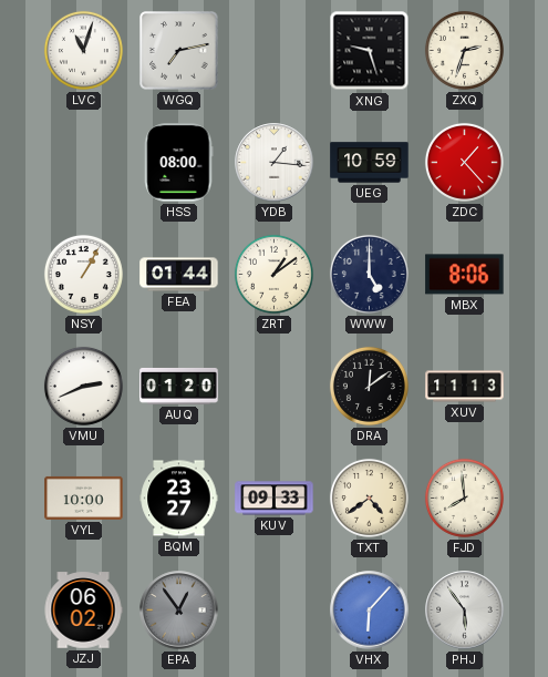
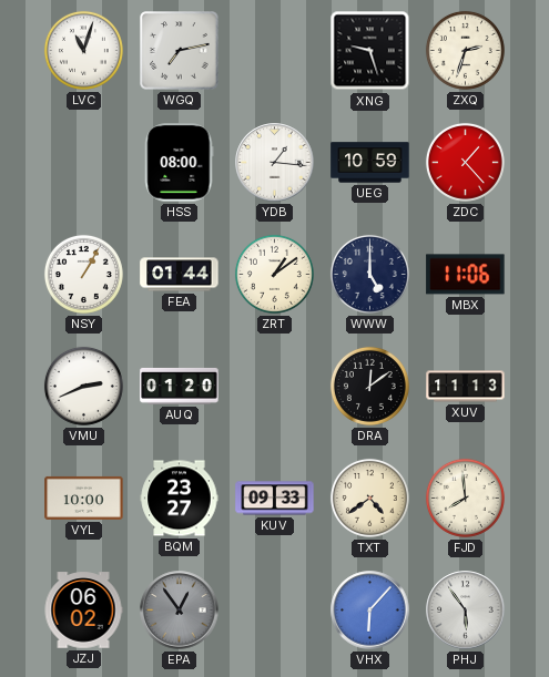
MBX: 8:06 -> 11:06 (466, 275)
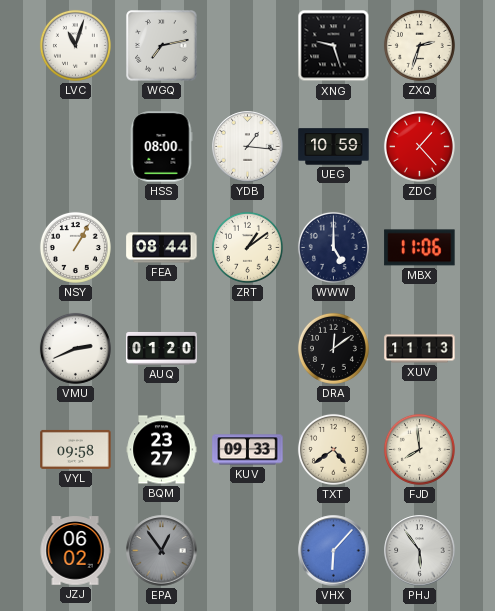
FEA: 01:44 -> 08:44 (162, 248)
VYL: 10:00 -> 09:58 (76, 449)
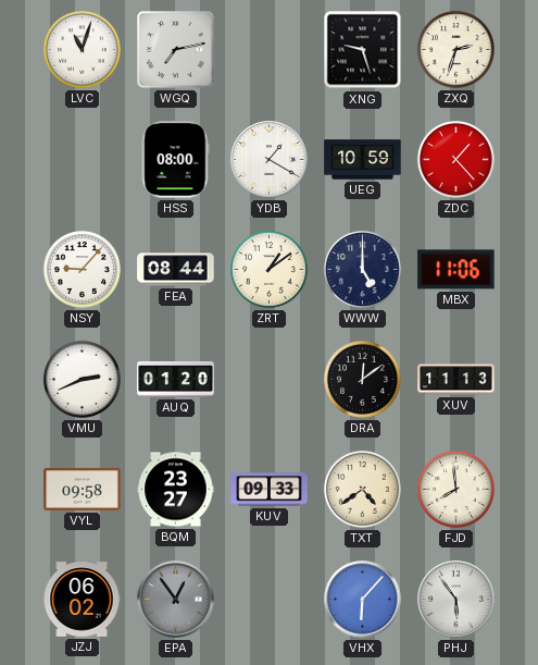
YDB: 1:16 -> 1:20 (270, 160)
NSY: 1:05 -> 9:07 (82, 269)
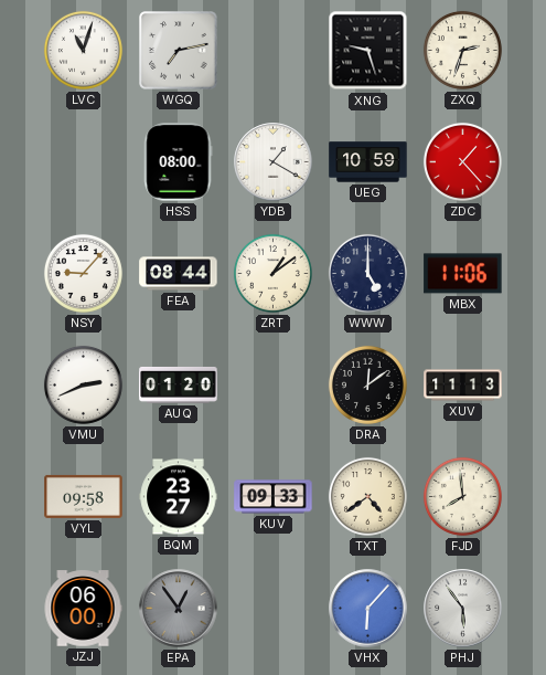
JZJ: 06:02 -> 06:00 (83, 609)
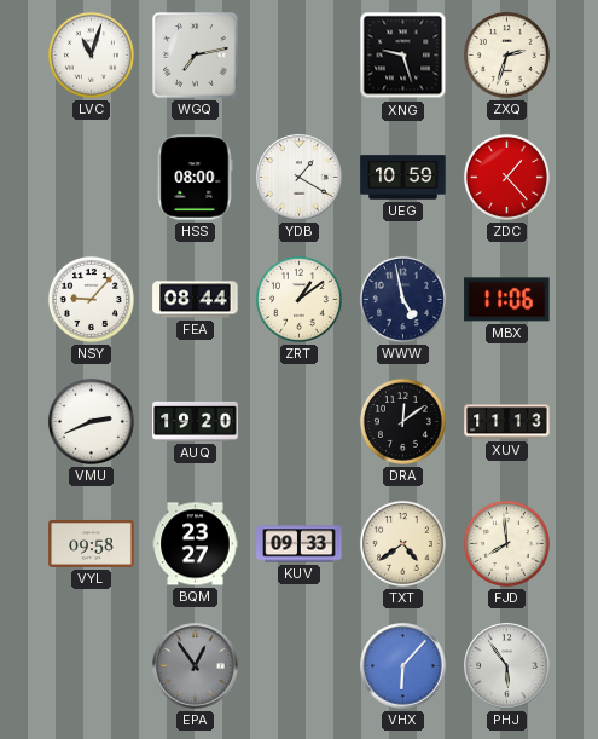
WWW: 5:00 -> 4:58 (402, 299)
AUQ: 01:20 -> 19:20 (196, 421)
JZJ: 06:00 -> none (83, 609)
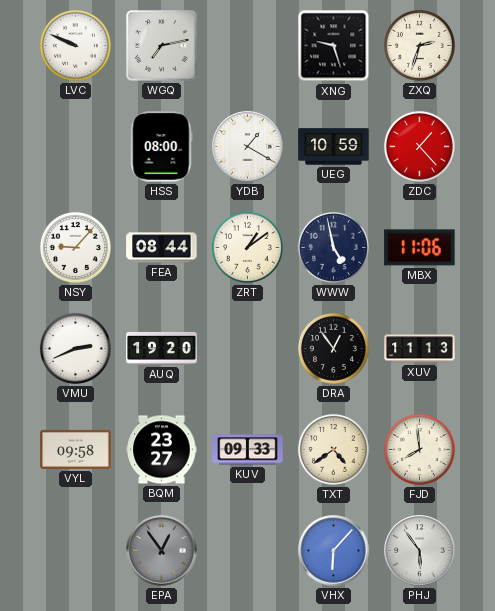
LVC: 11:03 -> 9:49 (75, 45)
DRA: 12:09 -> 12:54 (333, 348)
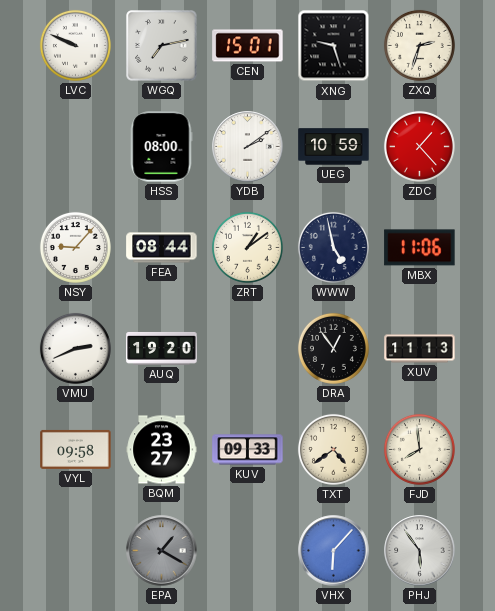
CEN: none -> 15:01 (248, 46)
YDB: 1:20 -> 2:09 (248, 147)
EPA: 12:54 -> 1:20 (162, 551)
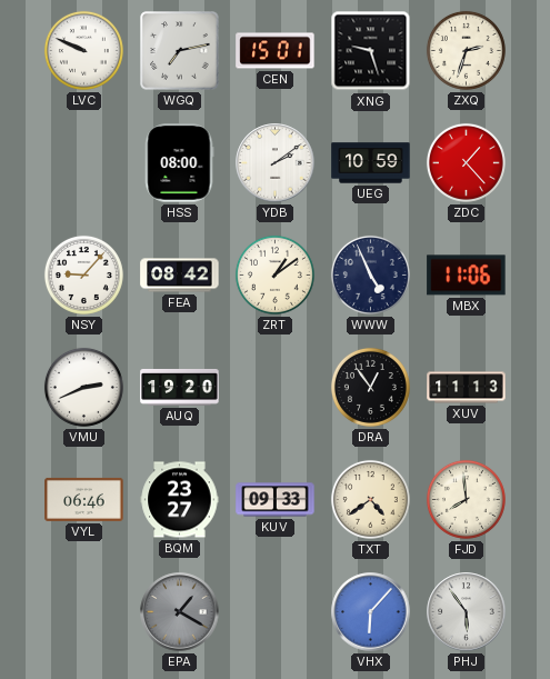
FEA: 08:44 -> 08:42 (180, 276)
WWW: 4:58 -> 4:56 (370, 274)
VYL: 09:58 -> 06:46 (84, 499)
